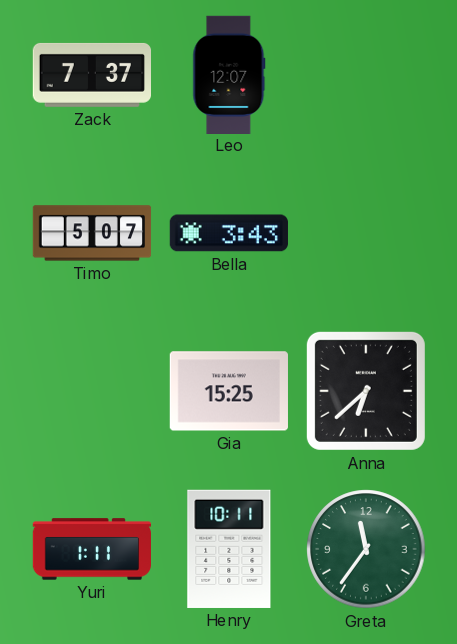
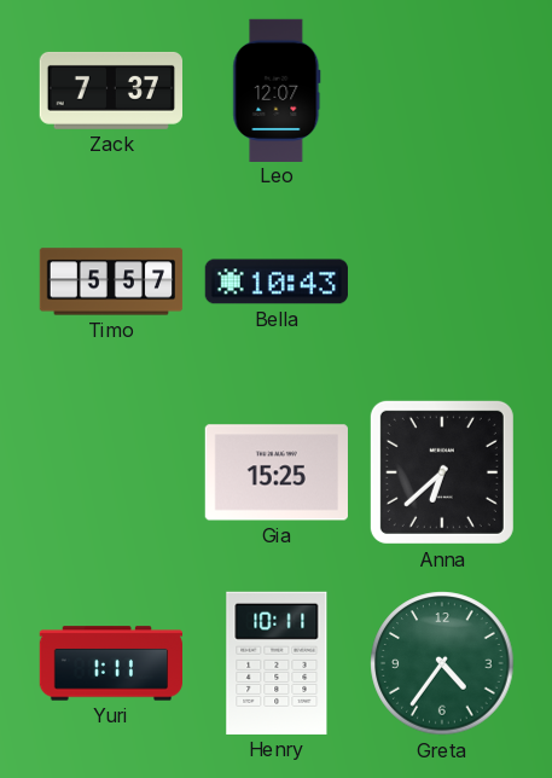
Timo: 5:07 -> 5:57 (111, 281)
Bella: 3:43 -> 10:43 (277, 281)
Greta: 11:36 -> 4:36 (442, 663)
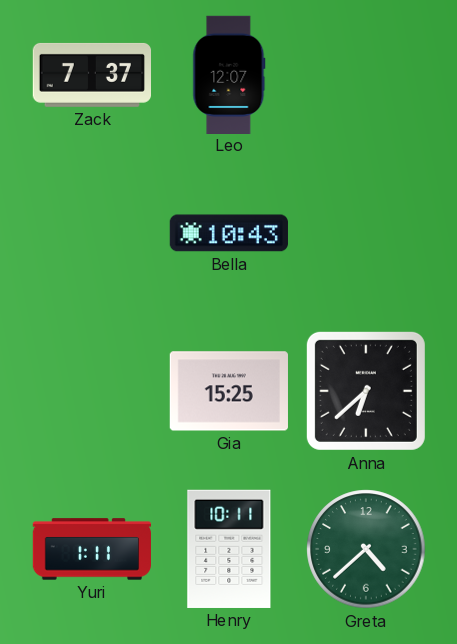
Timo: 5:57 -> none (111, 281)
Greta: 4:36 -> 4:38 (366, 549)
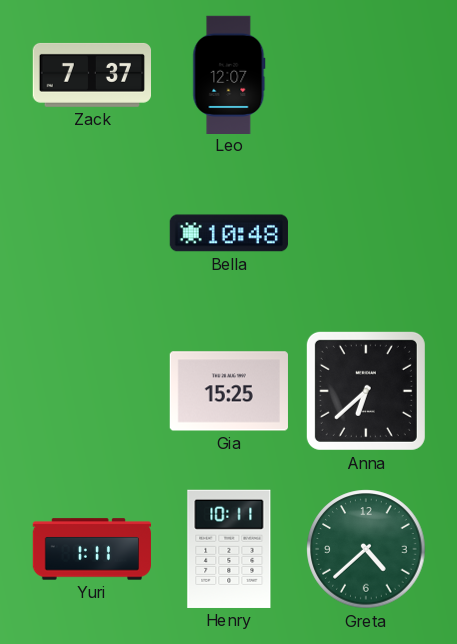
Bella: 10:43 -> 10:48 (229, 233)
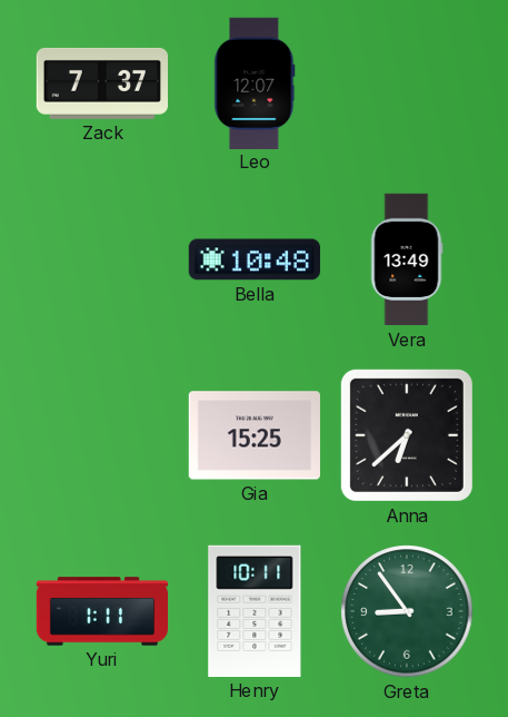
Vera: none -> 13:49 (407, 259)
Greta: 4:38 -> 8:54 (407, 611)
